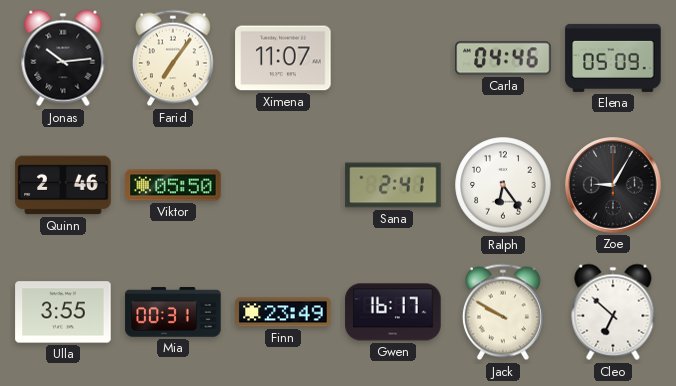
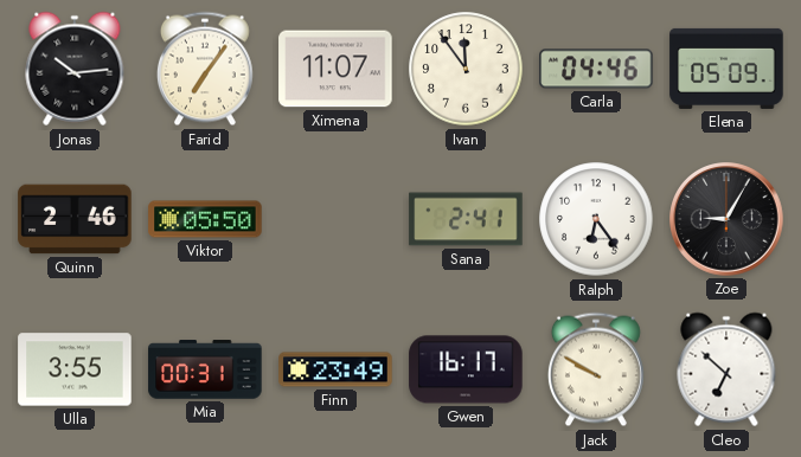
Ivan: none -> 11:54 (466, 69)
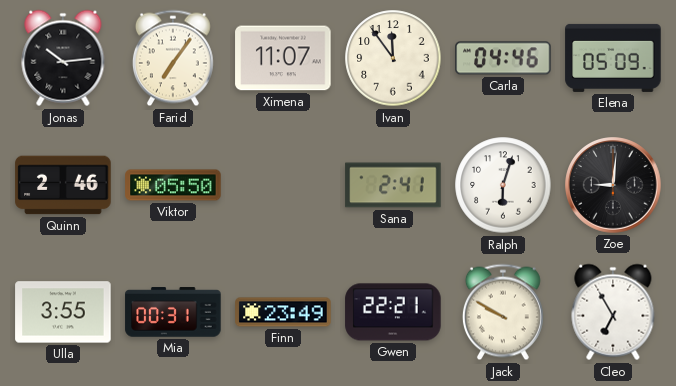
Ralph: 6:24 -> 6:03 (503, 185)
Zoe: 9:05 -> 9:01 (613, 185)
Gwen: 16:17 -> 22:21 (393, 312)
Cleo: 6:52 -> 6:55 (613, 312)
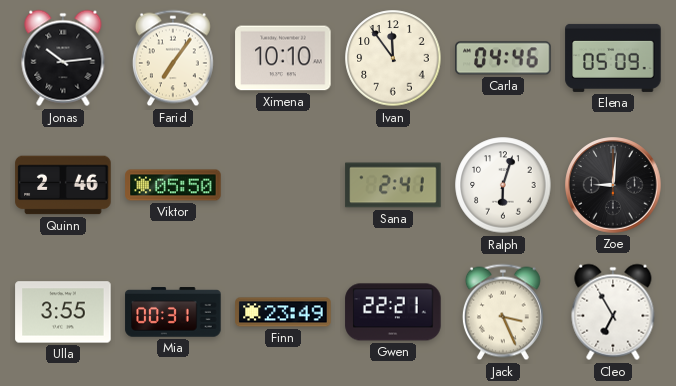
Ximena: 11:07 -> 10:10 (283, 58)
Jack: 9:50 -> 3:26 (503, 312)
